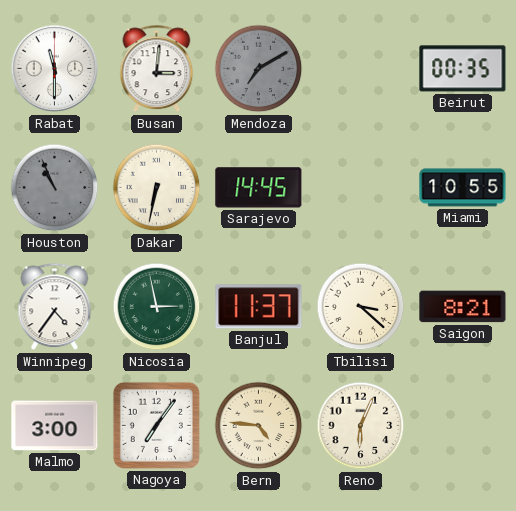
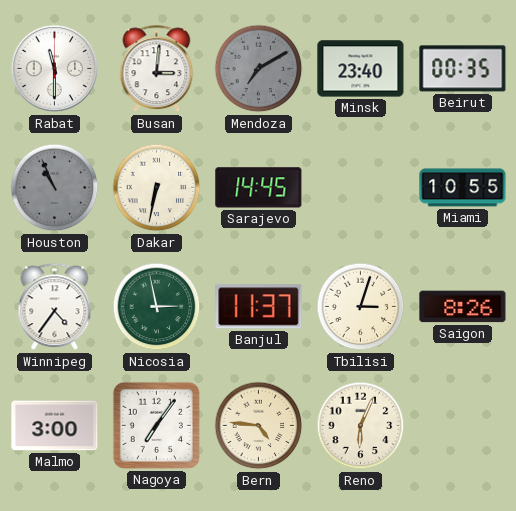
Minsk: none -> 23:40 (361, 69)
Tbilisi: 3:22 -> 3:03 (361, 307)
Saigon: 8:21 -> 8:26 (463, 307)
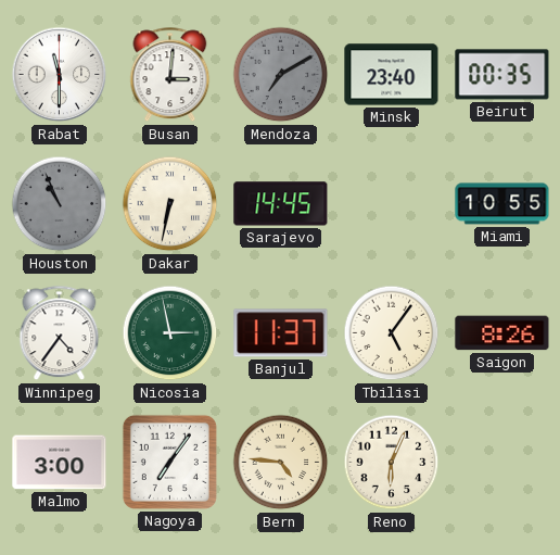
Tbilisi: 3:03 -> 5:06 (392, 333)
